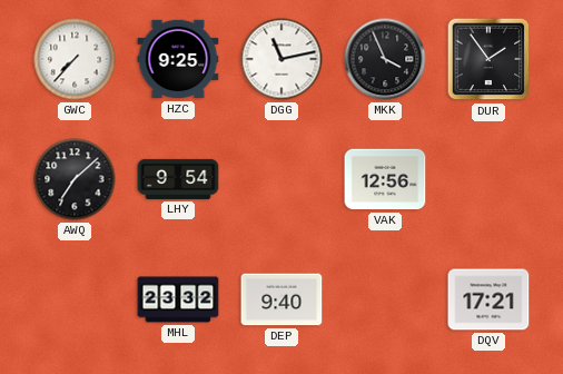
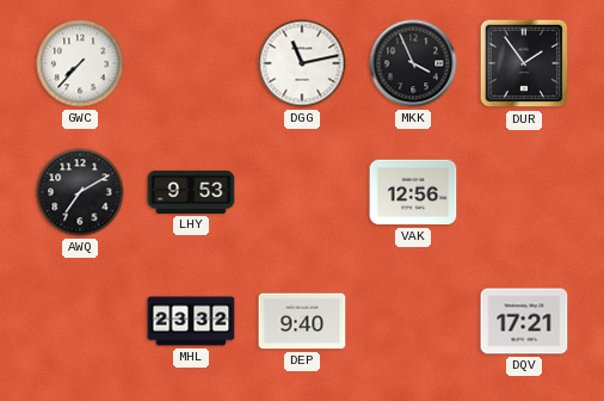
HZC: 9:25 -> none (178, 59)
AWQ: 7:08 -> 7:10 (80, 192)
LHY: 9:54 -> 9:53 (191, 192)
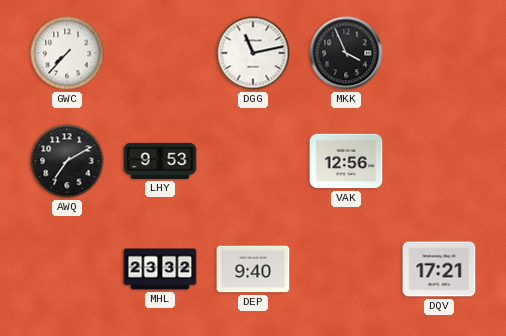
DUR: 1:54 -> none (524, 63)
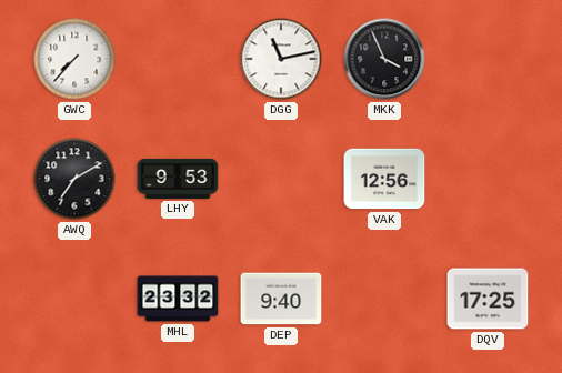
DQV: 17:21 -> 17:25 (488, 299)
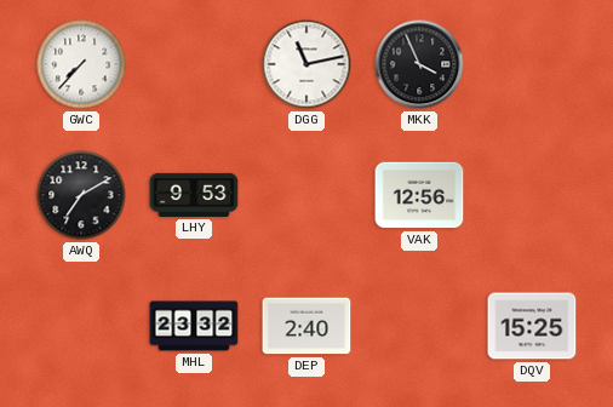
DEP: 9:40 -> 2:40 (306, 326)
DQV: 17:25 -> 15:25 (532, 326)
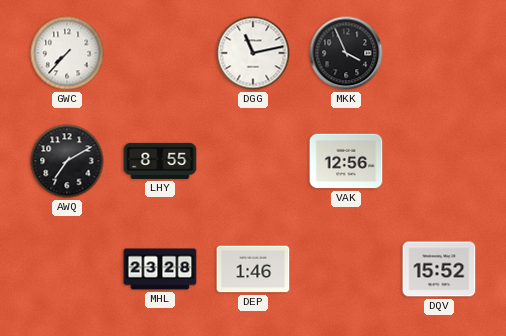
LHY: 9:53 -> 8:55 (160, 161)
MHL: 23:32 -> 23:28 (160, 269)
DEP: 2:40 -> 1:46 (253, 269)
DQV: 15:25 -> 15:52 (439, 269)
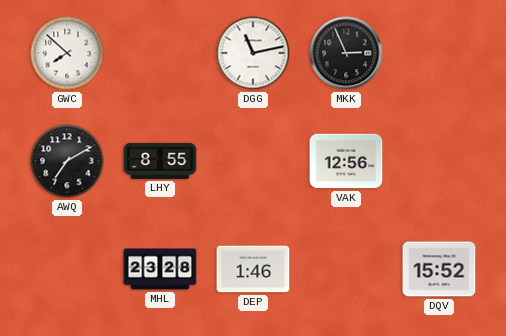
GWC: 7:37 -> 7:52 (67, 53)
MKK: 3:56 -> 2:56 (346, 53)
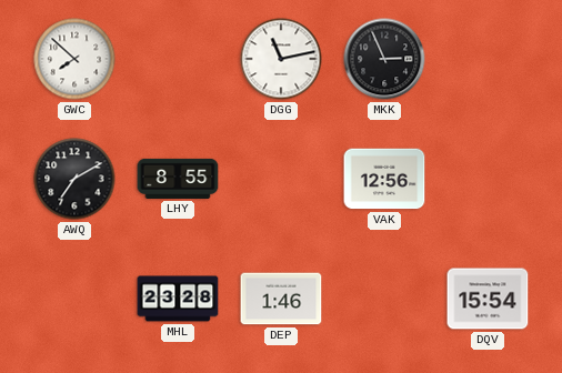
DQV: 15:52 -> 15:54 (488, 299)
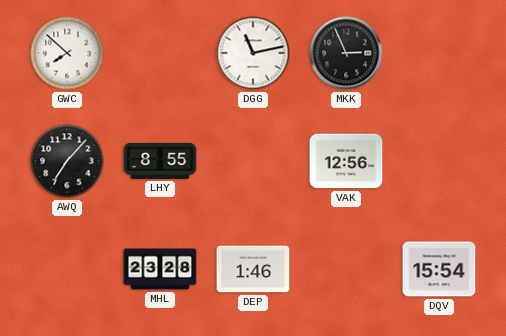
AWQ: 7:10 -> 7:07 (67, 161)
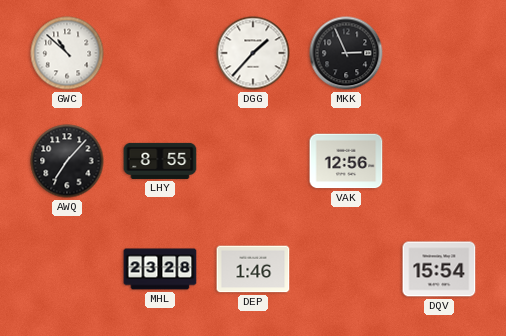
GWC: 7:52 -> 10:52 (67, 53)
DGG: 11:13 -> 1:37 (253, 53)
